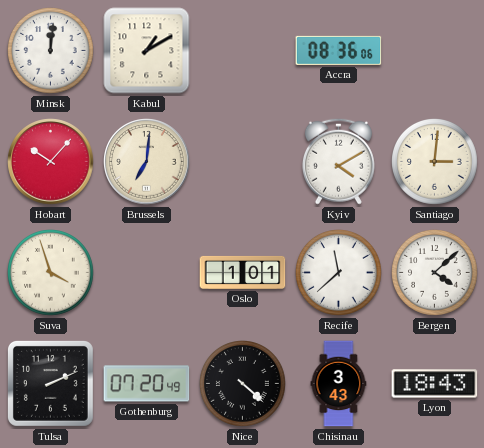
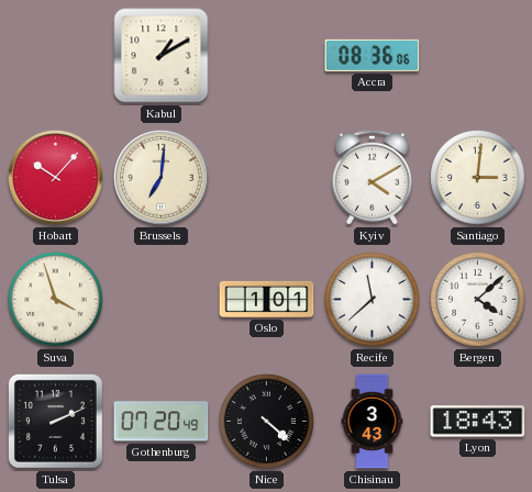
Minsk: 12:01 -> none (51, 51)
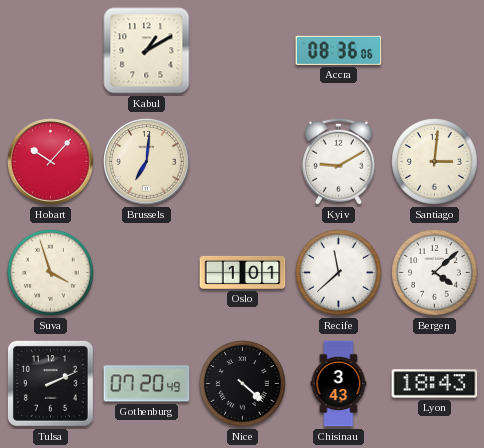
Kyiv: 4:10 -> 9:10 (338, 161)
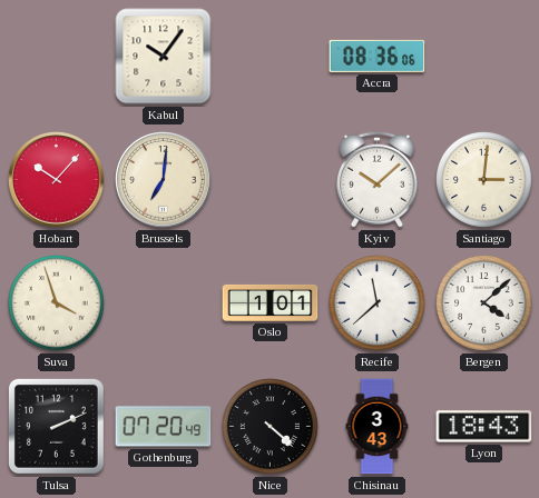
Kabul: 1:10 -> 10:06 (164, 57)
Kyiv: 9:10 -> 10:08 (376, 179)
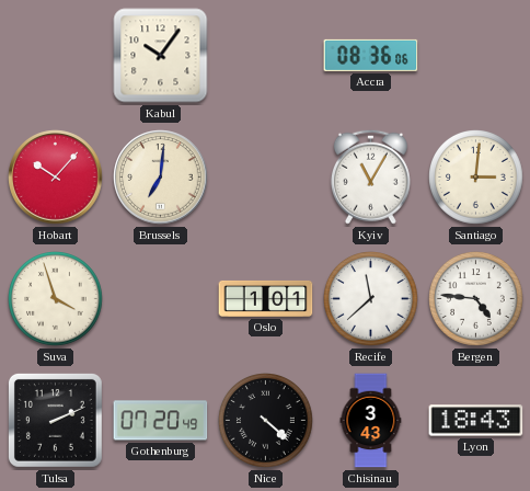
Kyiv: 10:08 -> 11:05 (370, 176)
Bergen: 4:08 -> 4:46 (476, 299)
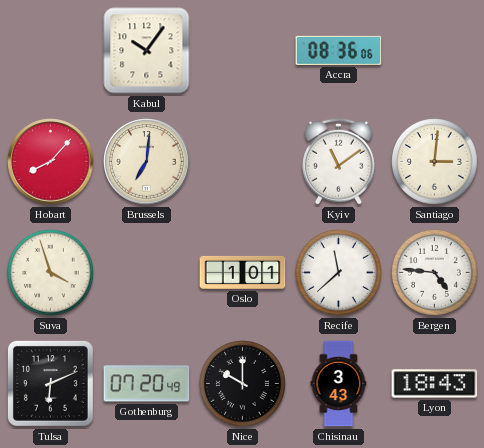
Hobart: 10:07 -> 8:07 (51, 162)
Kyiv: 11:05 -> 11:09 (338, 161)
Tulsa: 2:11 -> 6:11 (50, 383)
Nice: 4:22 -> 10:00 (243, 384)
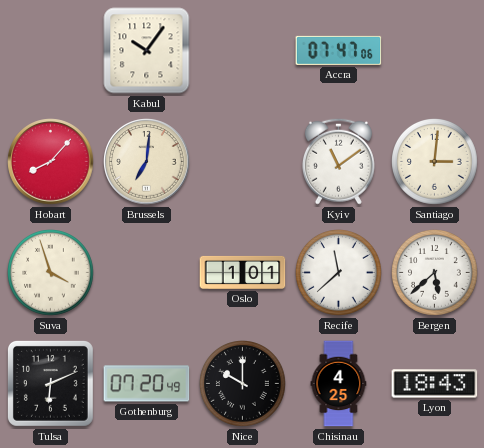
Accra: 08:36 -> 07:47 (339, 50)
Bergen: 4:46 -> 5:38 (435, 273)
Chisinau: 3:43 -> 4:25 (339, 384)
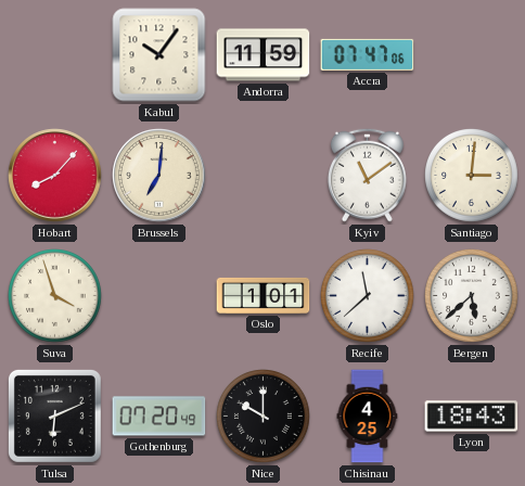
Andorra: none -> 11:59 (264, 55)
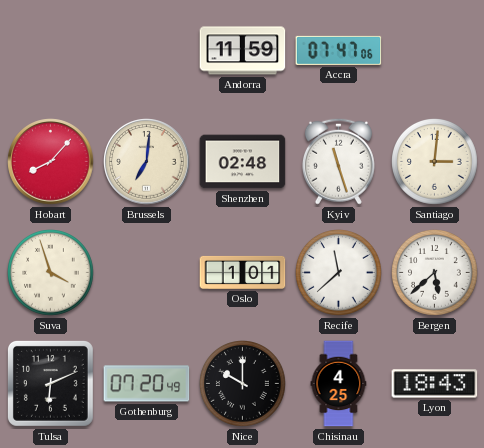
Kabul: 10:06 -> none (159, 55)
Shenzhen: none -> 02:48 (243, 162)
Kyiv: 11:09 -> 11:27 (338, 161)
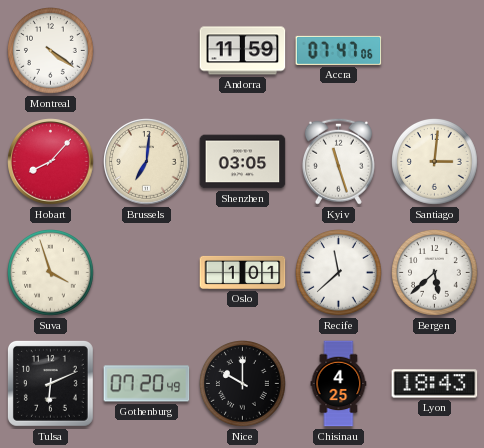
Montreal: none -> 4:21 (51, 51)
Shenzhen: 02:48 -> 03:05 (243, 162)
